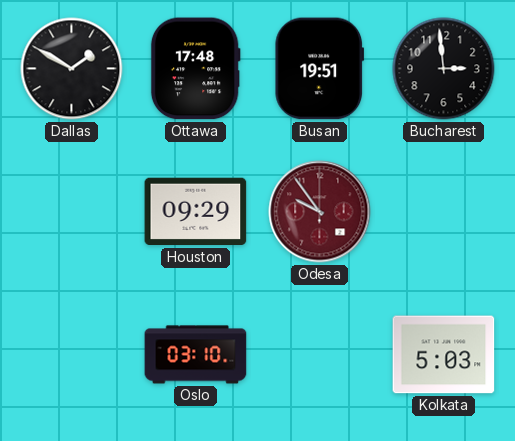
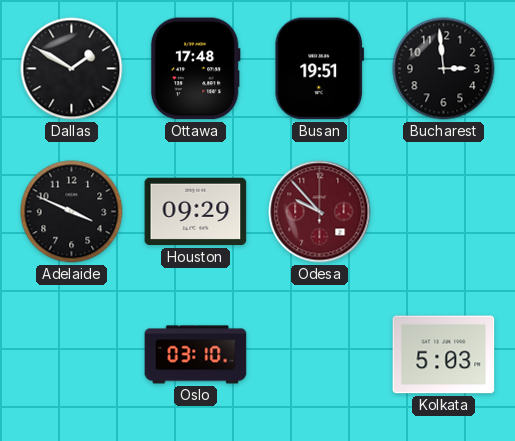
Adelaide: none -> 3:49 (72, 212)
Odesa: 9:54 -> 9:53 (320, 212)
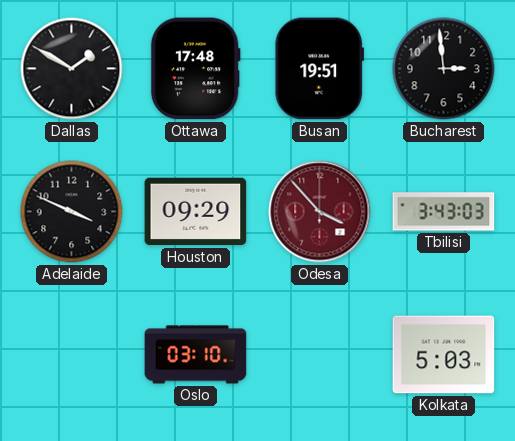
Odesa: 9:53 -> 3:53 (320, 212)
Tbilisi: none -> 3:43 (444, 212)
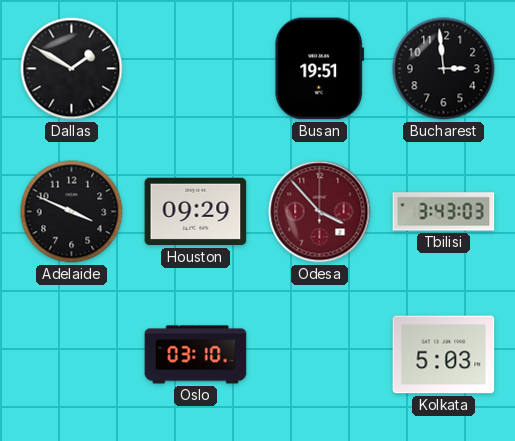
Ottawa: 17:48 -> none (195, 69)
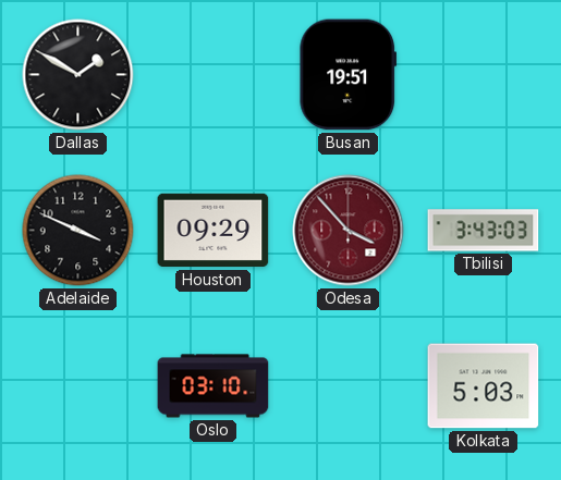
Bucharest: 2:59 -> none (444, 69)
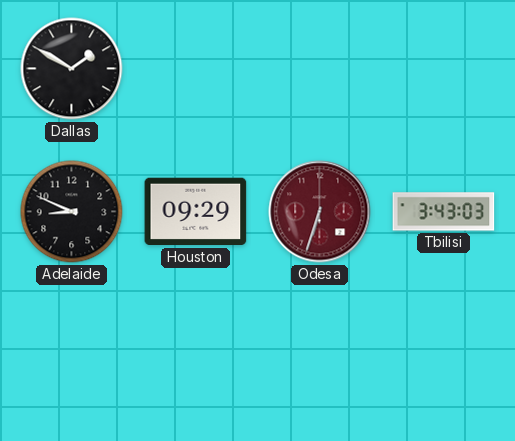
Busan: 19:51 -> none (349, 75)
Adelaide: 3:49 -> 8:49 (72, 212)
Odesa: 3:53 -> 6:33 (320, 212)
Oslo: 03:10 -> none (214, 386)
Kolkata: 5:03 -> none (484, 386)
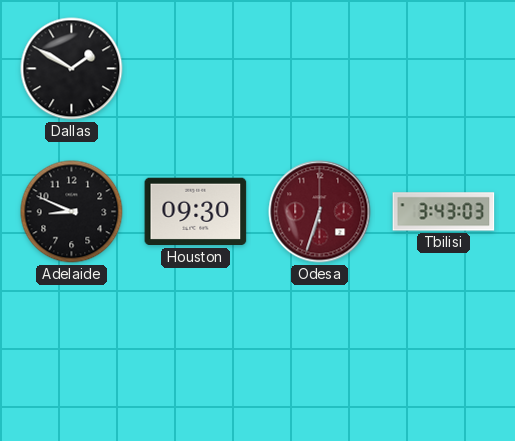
Houston: 09:29 -> 09:30 (196, 212)
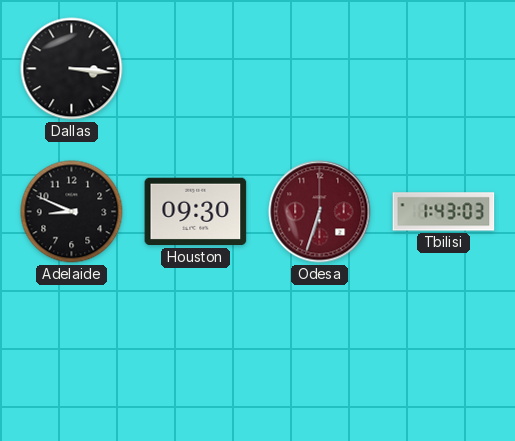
Dallas: 1:50 -> 3:16 (72, 69)
Tbilisi: 3:43 -> 1:43 (444, 212)
